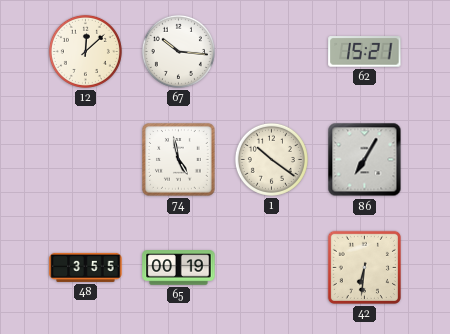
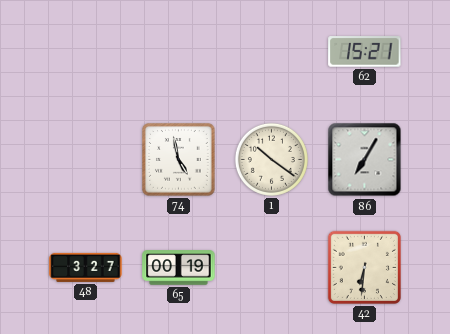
12: 12:08 -> none (85, 51)
67: 10:16 -> none (178, 51)
48: 3:55 -> 3:27 (86, 267)
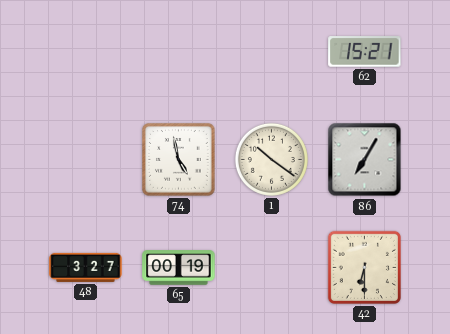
42: 6:31 -> 6:30 (364, 267)
